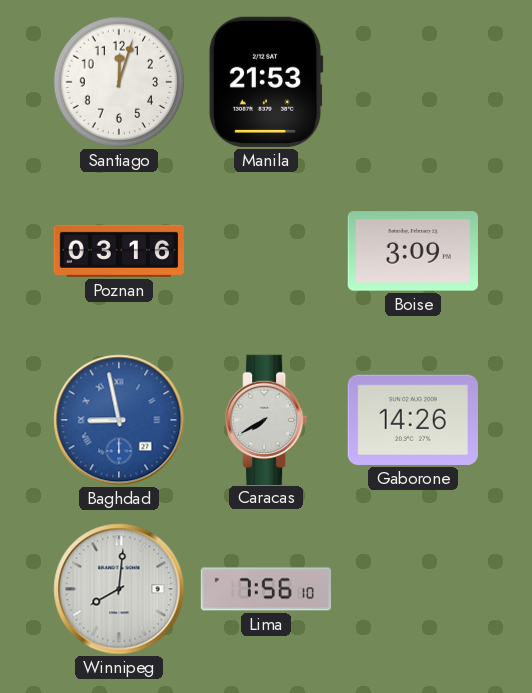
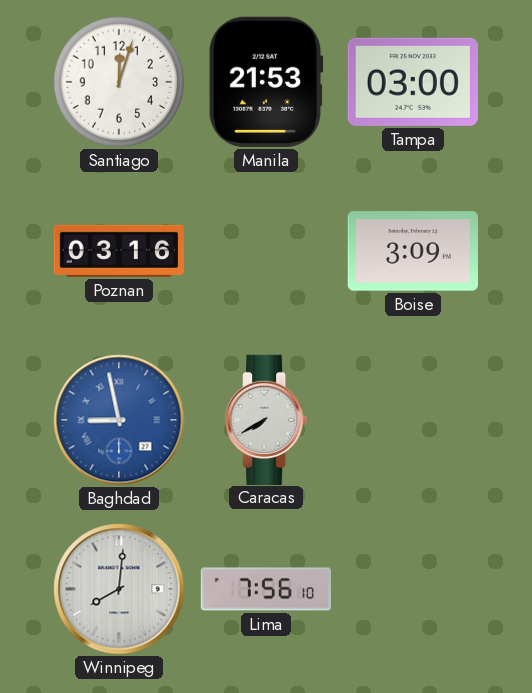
Tampa: none -> 03:00 (413, 82)
Gaborone: 14:26 -> none (413, 420)
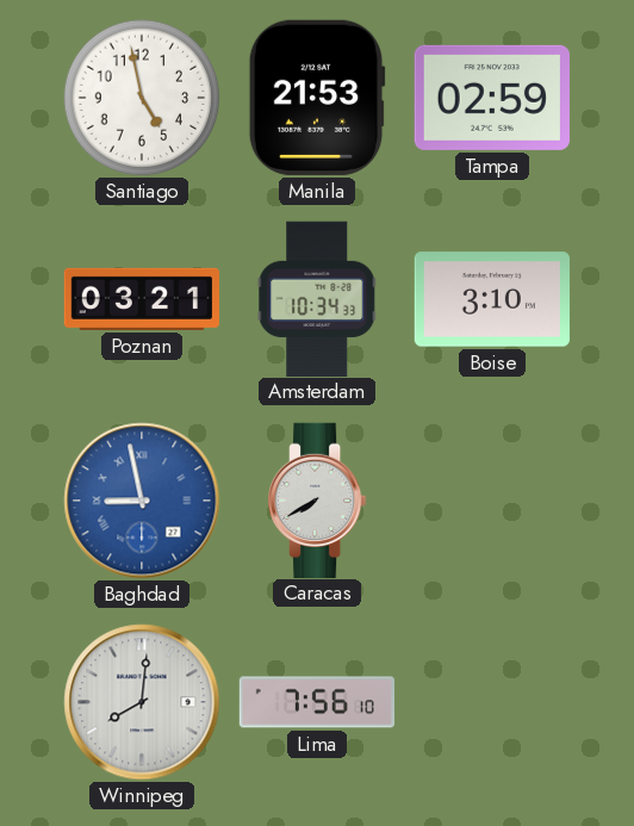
Santiago: 12:03 -> 4:58 (142, 98)
Tampa: 03:00 -> 02:59 (492, 98)
Poznan: 03:16 -> 03:21 (141, 299)
Amsterdam: none -> 10:34 (317, 298)
Boise: 3:09 -> 3:10 (492, 299)
